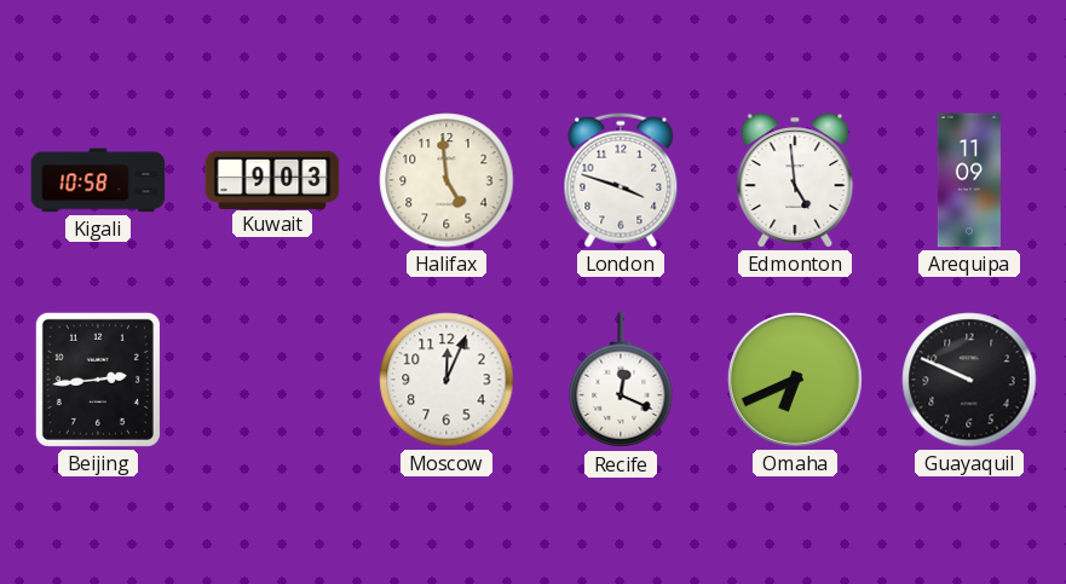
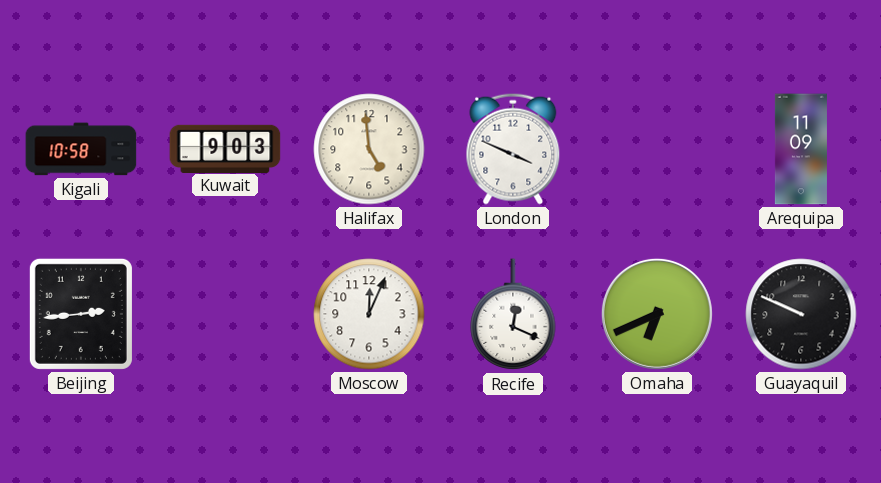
London: 3:48 -> 3:49 (513, 149)
Edmonton: 4:59 -> none (795, 180)
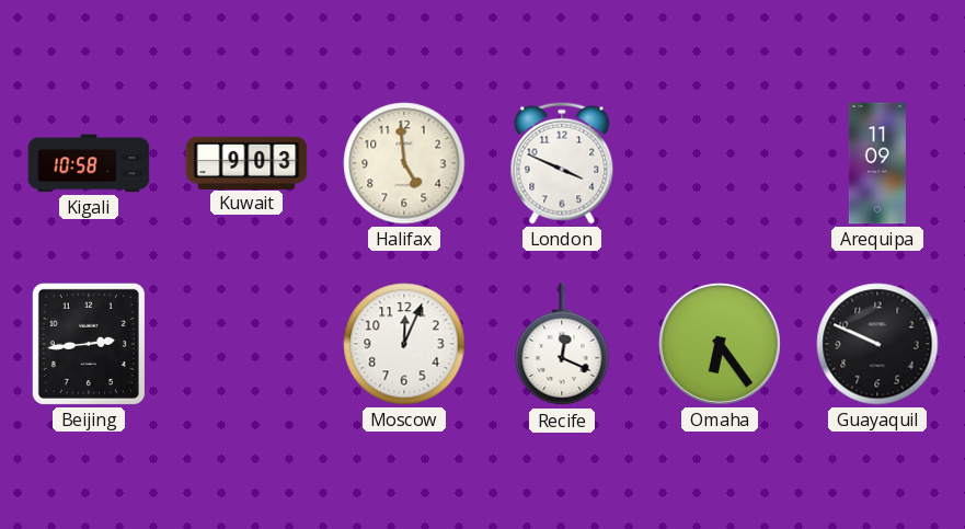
Omaha: 6:41 -> 6:24 (720, 344)
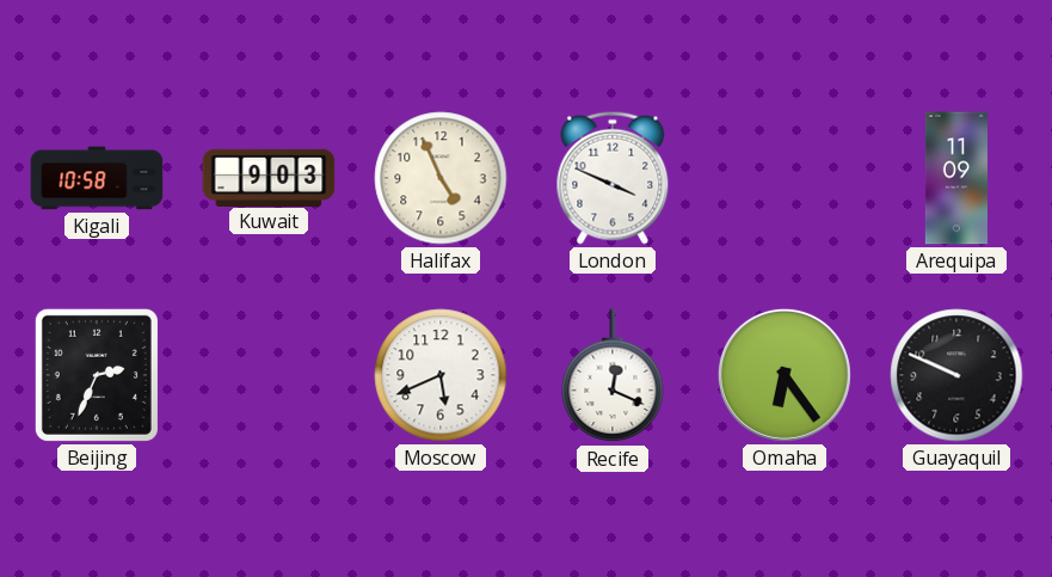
Halifax: 4:59 -> 4:56 (441, 178)
Beijing: 2:44 -> 2:34 (97, 375)
Moscow: 12:04 -> 5:41 (441, 375)
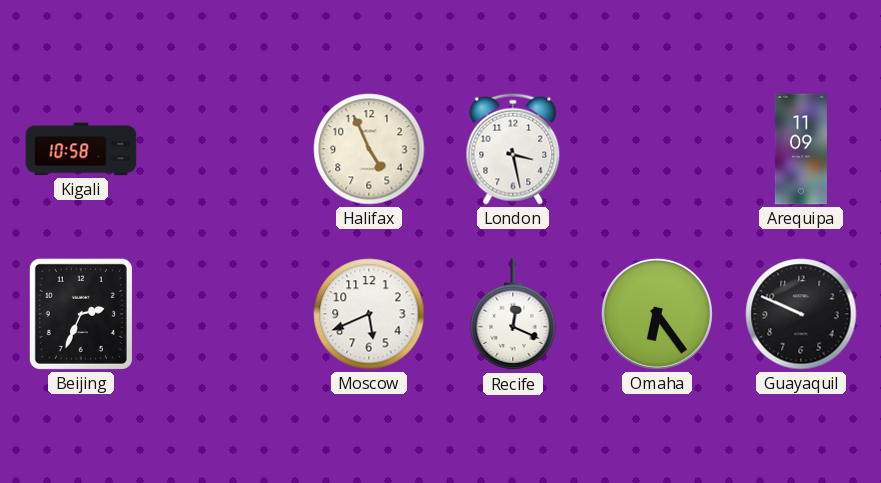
Kuwait: 9:03 -> none (269, 177)
London: 3:49 -> 3:28 (513, 149)
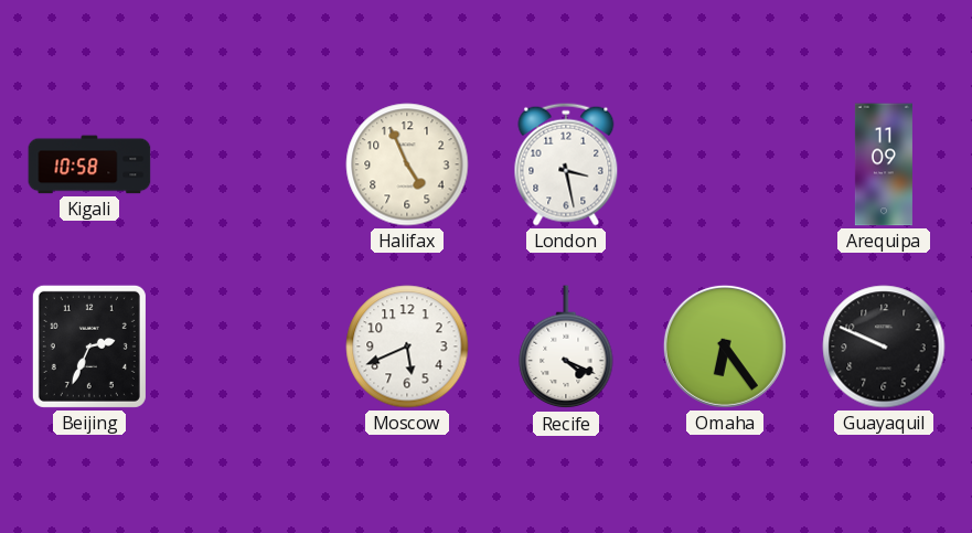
Recife: 12:19 -> 4:19 (566, 348)
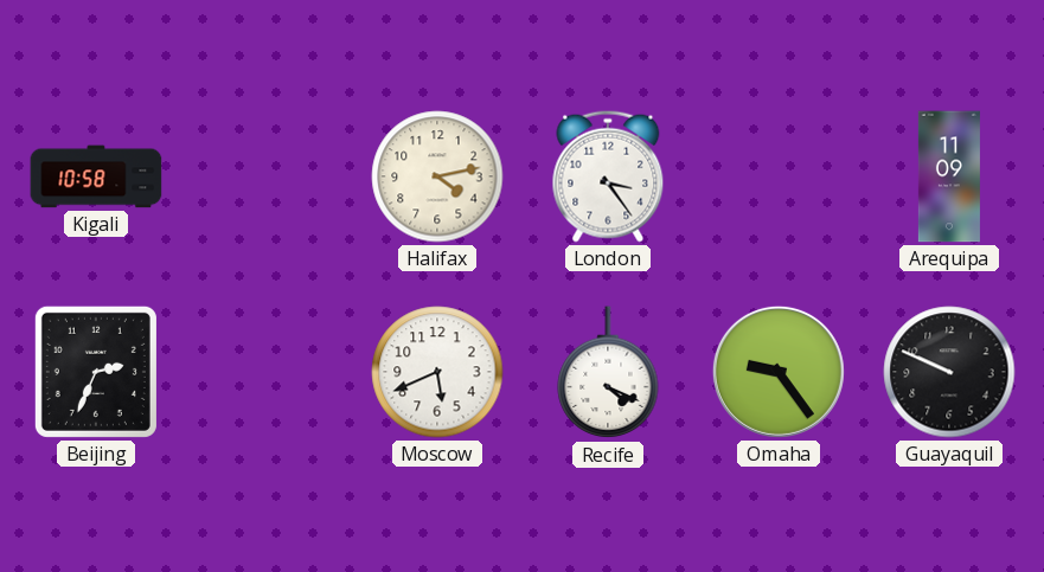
Halifax: 4:56 -> 4:13 (437, 176)
London: 3:28 -> 3:24 (608, 176)
Omaha: 6:24 -> 9:24 (779, 372)
